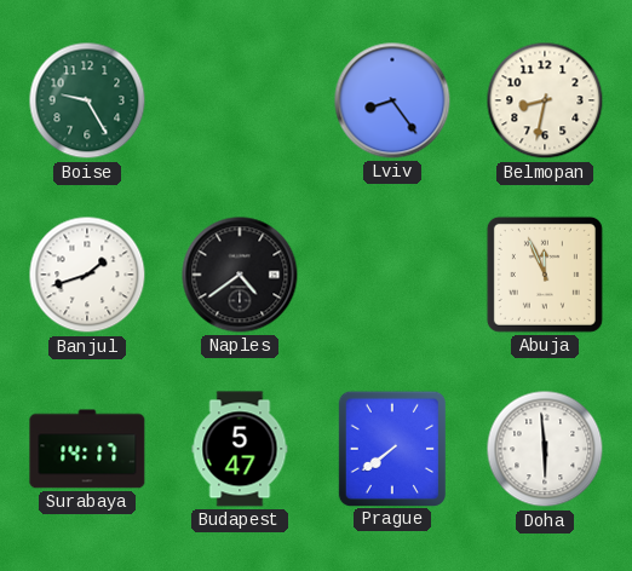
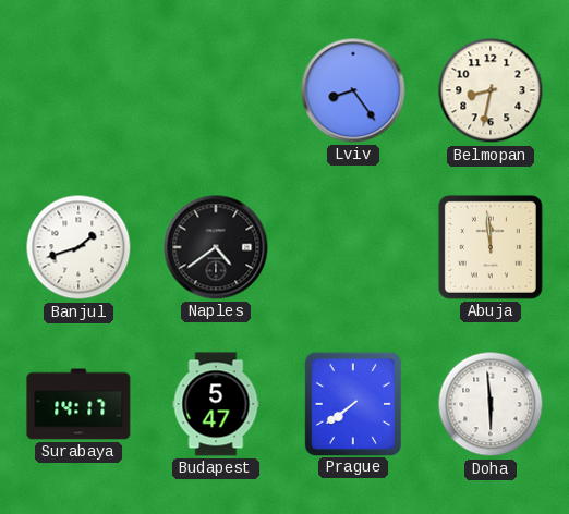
Boise: 9:25 -> none (87, 100)
Abuja: 11:56 -> 11:59 (491, 247)
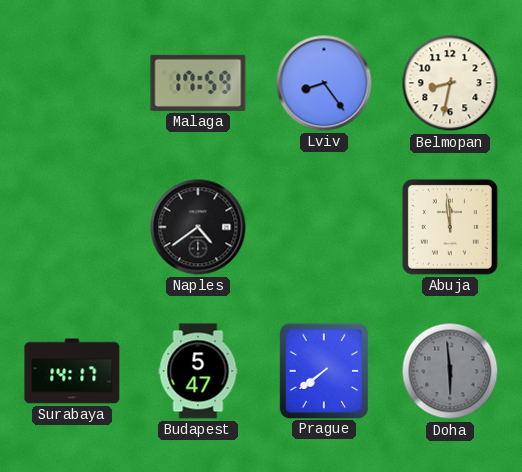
Malaga: none -> 17:59 (198, 83)
Banjul: 1:42 -> none (78, 247)
Doha dial: white -> grey (450, 371)
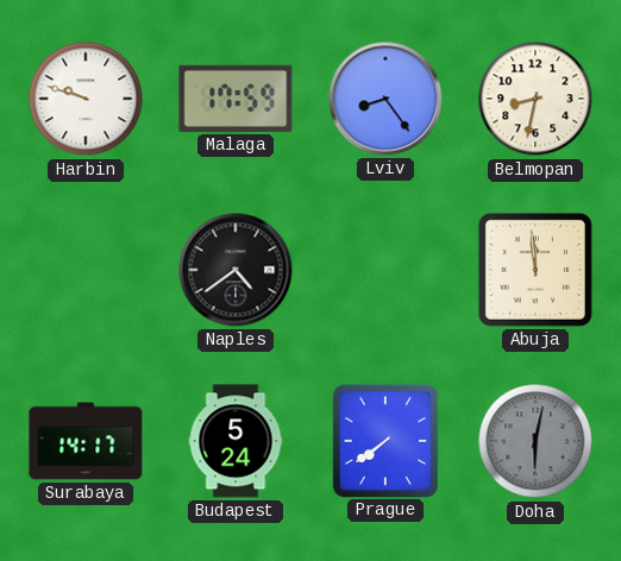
Harbin: none -> 9:48 (86, 99)
Budapest: 5:47 -> 5:24 (236, 441)
Doha: 5:59 -> 6:02 (535, 441)
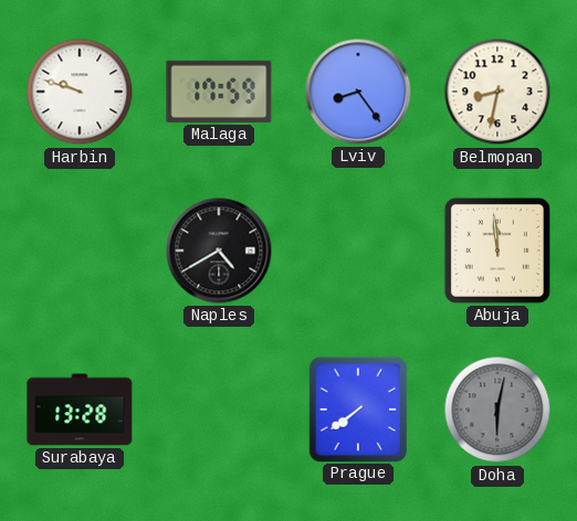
Naples: 4:39 -> 4:40 (219, 251)
Surabaya: 14:17 -> 13:28 (80, 410)
Budapest: 5:24 -> none (236, 441)
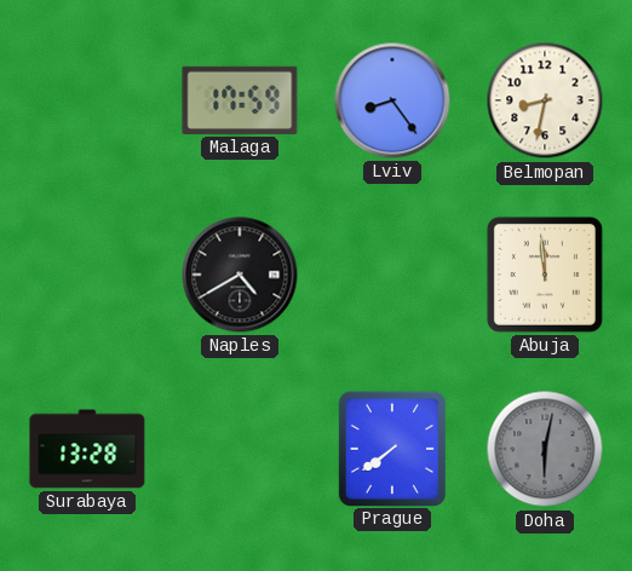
Harbin: 9:48 -> none (80, 92)
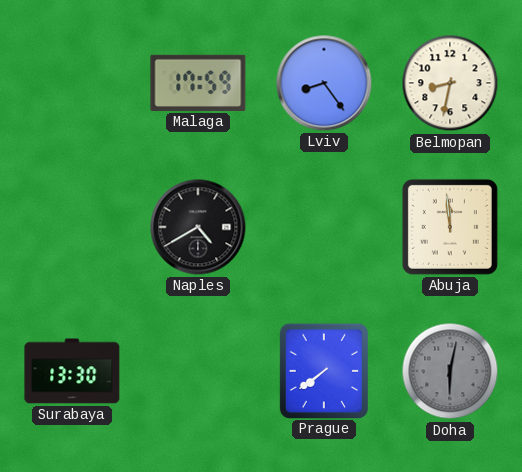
Surabaya: 13:28 -> 13:30 (72, 371)
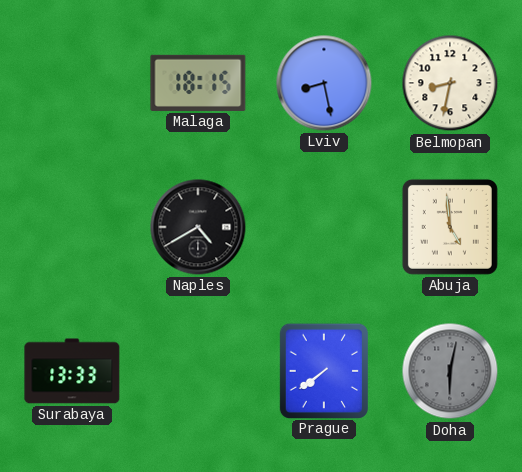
Malaga: 17:59 -> 18:15 (198, 83)
Lviv: 8:24 -> 8:28 (324, 83)
Abuja: 11:59 -> 4:59 (450, 227)
Surabaya: 13:30 -> 13:33 (72, 371)
